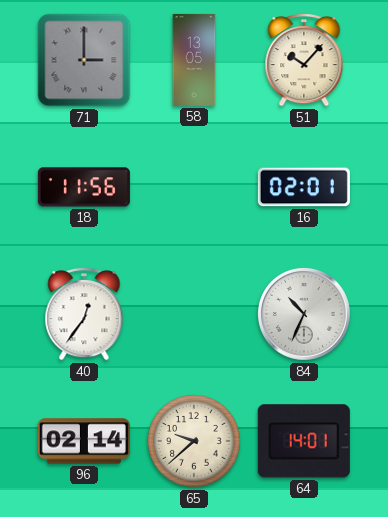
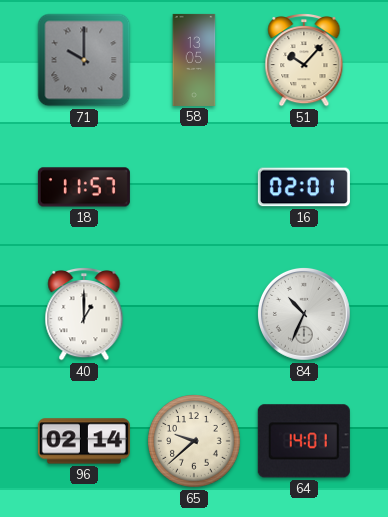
71: 3:00 -> 10:00 (84, 60)
18: 11:56 -> 11:57 (84, 187)
40: 12:36 -> 1:00 (84, 315)
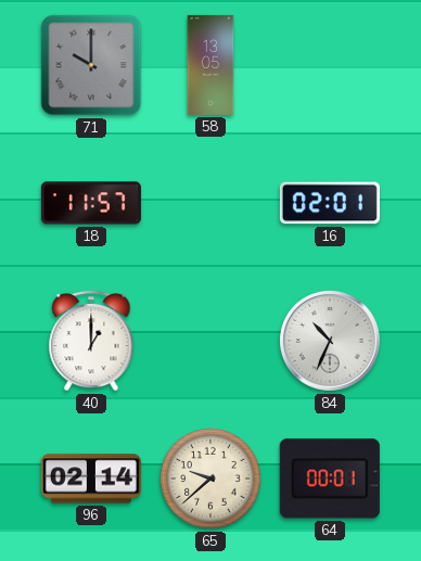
51: 10:07 -> none (304, 61)
64: 14:01 -> 00:01 (330, 479)
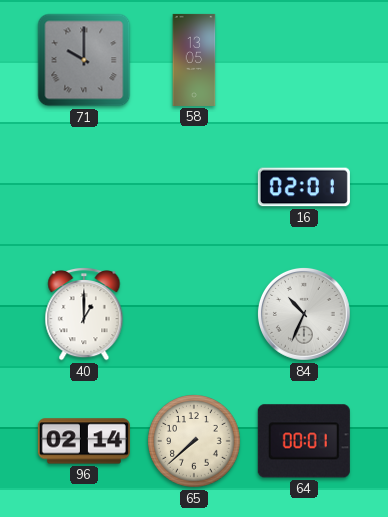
18: 11:57 -> none (91, 203)
65: 9:38 -> 7:38 (195, 442)
